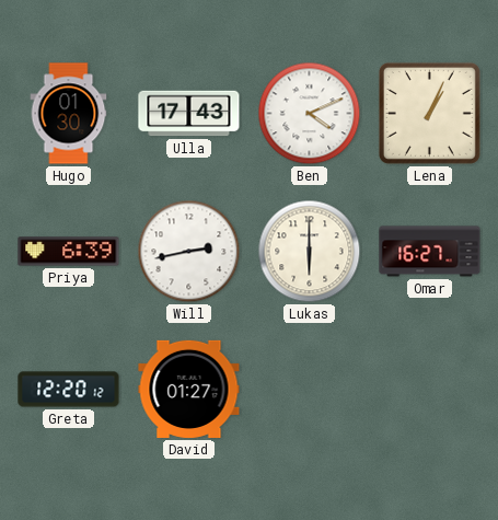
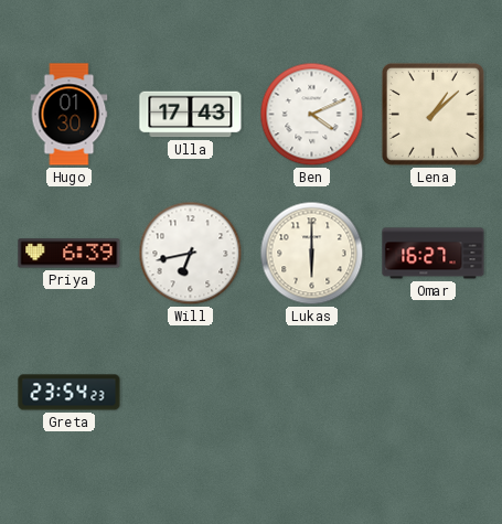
Lena: 1:04 -> 1:08 (432, 114)
Will: 2:43 -> 6:43 (191, 254)
Greta: 12:20 -> 23:54 (70, 393)
David: 01:27 -> none (189, 389)
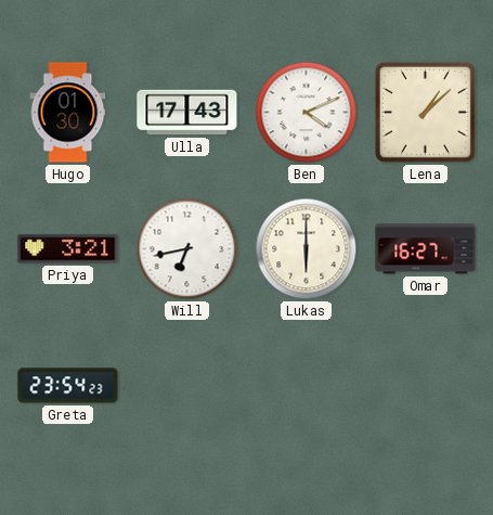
Priya: 6:39 -> 3:21 (68, 249)
